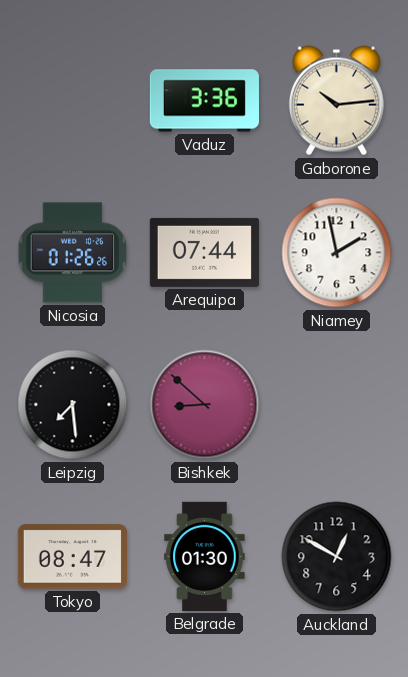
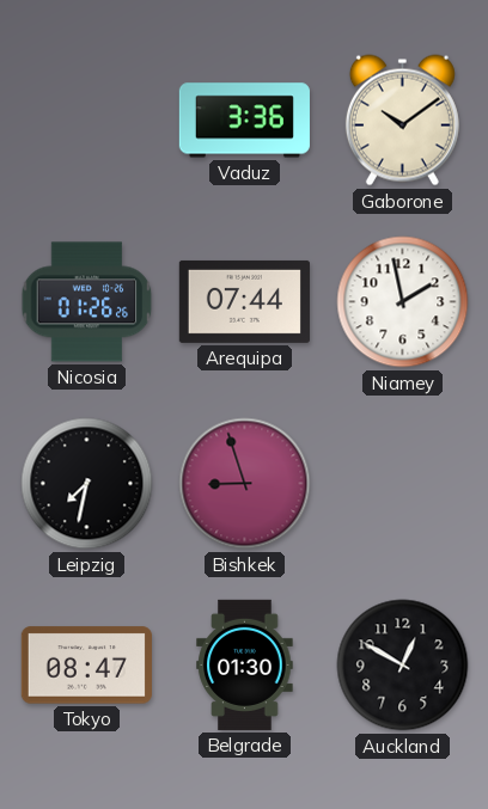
Gaborone: 10:14 -> 10:09 (402, 121)
Leipzig: 7:29 -> 7:32 (87, 484)
Bishkek: 8:52 -> 8:57 (245, 484)
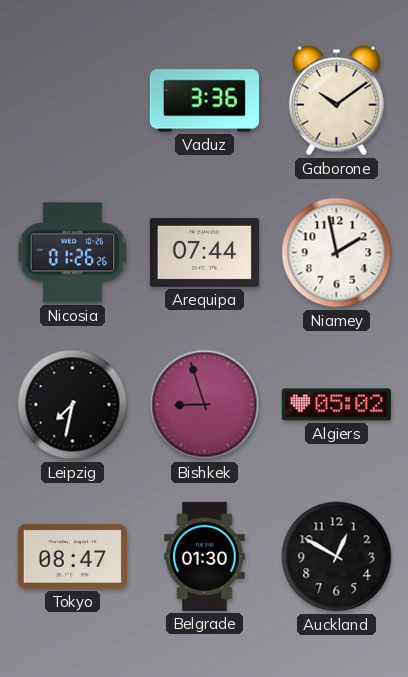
Algiers: none -> 05:02 (336, 405)
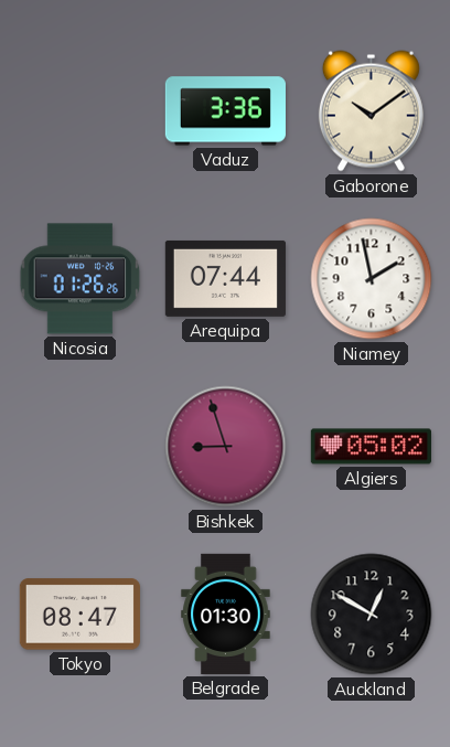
Leipzig: 7:32 -> none (73, 405)
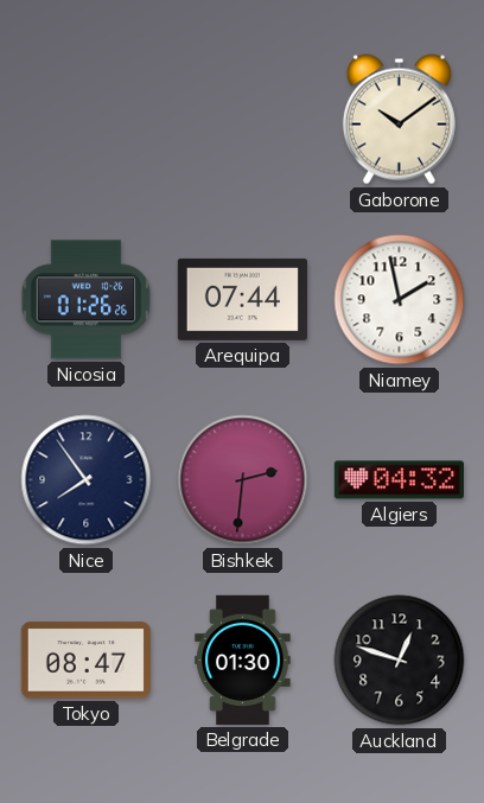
Vaduz: 3:36 -> none (225, 111)
Nice: none -> 7:54 (87, 480)
Bishkek: 8:57 -> 2:31 (243, 480)
Algiers: 05:02 -> 04:32 (399, 480)
Auckland: 12:50 -> 12:48 (400, 661)
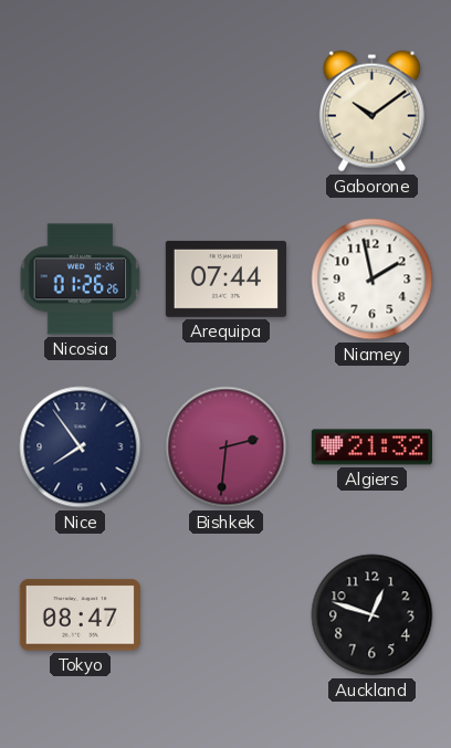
Algiers: 04:32 -> 21:32 (371, 447)
Belgrade: 01:30 -> none (243, 659)
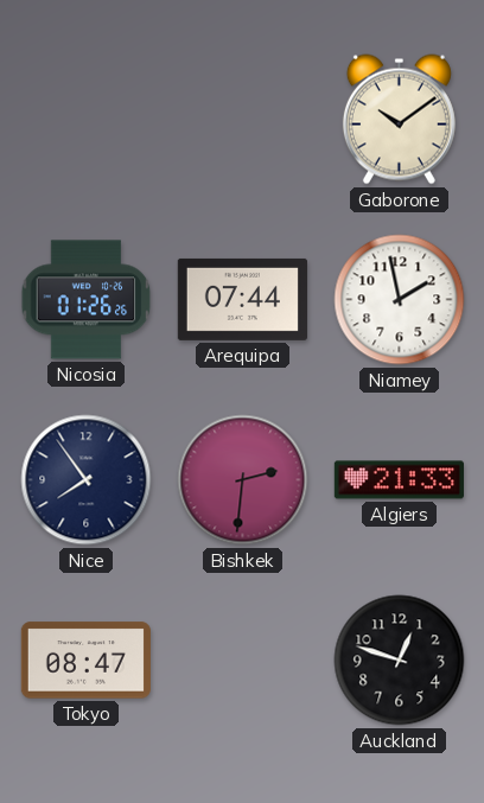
Algiers: 21:32 -> 21:33 (399, 480)
